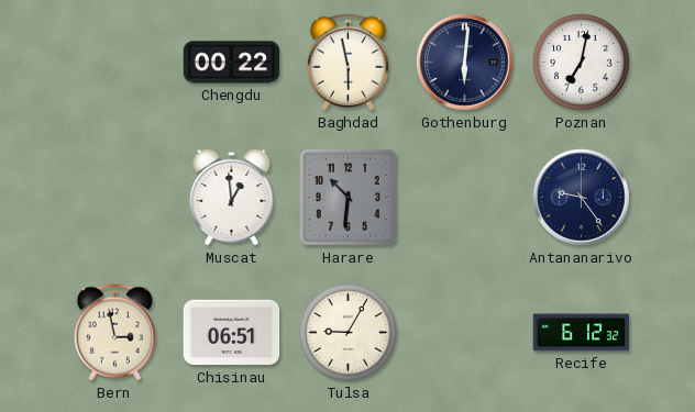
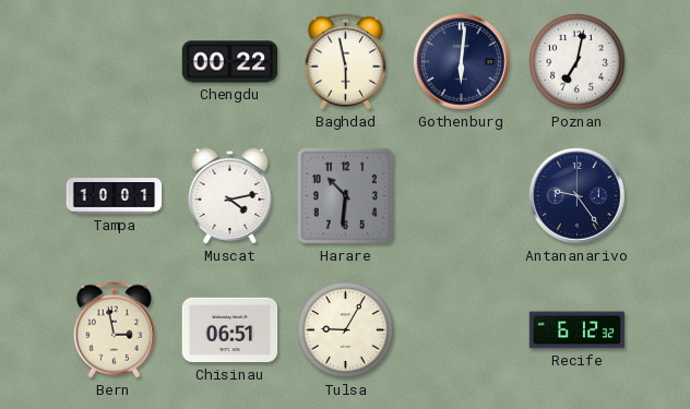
Tampa: none -> 10:01 (115, 196)
Muscat: 12:59 -> 4:13 (230, 195)
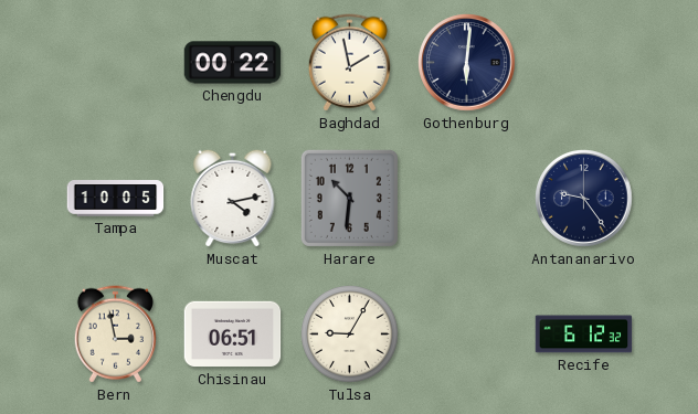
Baghdad: 5:58 -> 1:58 (349, 63)
Poznan: 7:02 -> none (578, 62)
Tampa: 10:01 -> 10:05 (116, 199)
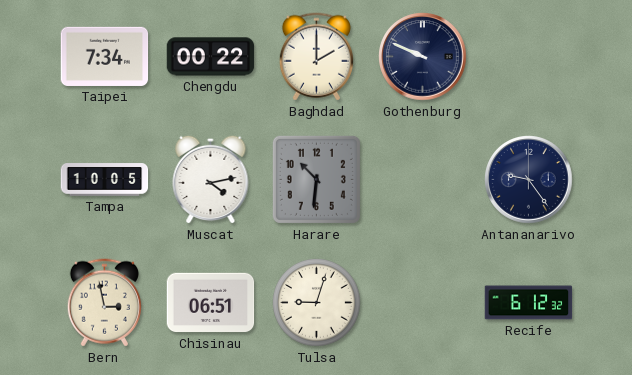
Taipei: none -> 7:34 (105, 56)
Baghdad: 1:58 -> 2:00 (316, 57)
Gothenburg: 6:01 -> 9:49 (423, 57)
Tulsa: 9:05 -> 9:03 (317, 303)
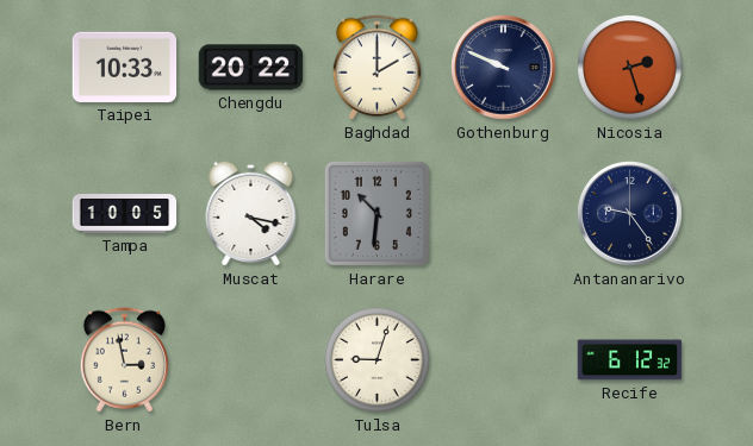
Taipei: 7:34 -> 10:33 (125, 67)
Chengdu: 00:22 -> 20:22 (251, 68)
Nicosia: none -> 2:27 (630, 68)
Muscat: 4:13 -> 4:17 (251, 213)
Chisinau: 06:51 -> none (211, 303)
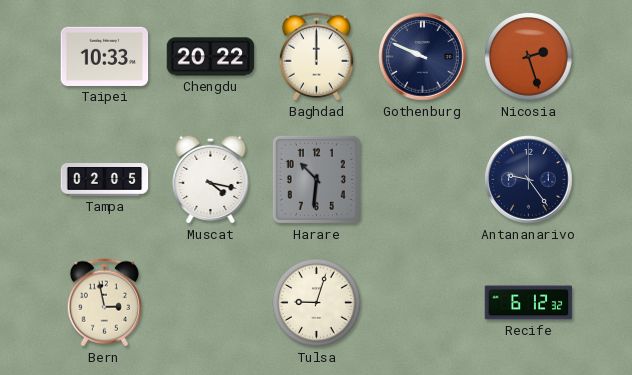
Baghdad: 2:00 -> 12:00 (316, 57)
Tampa: 10:05 -> 02:05 (105, 180)
